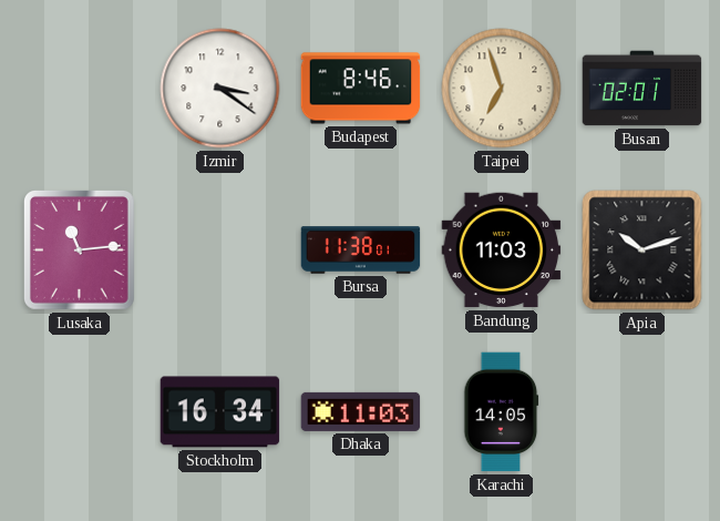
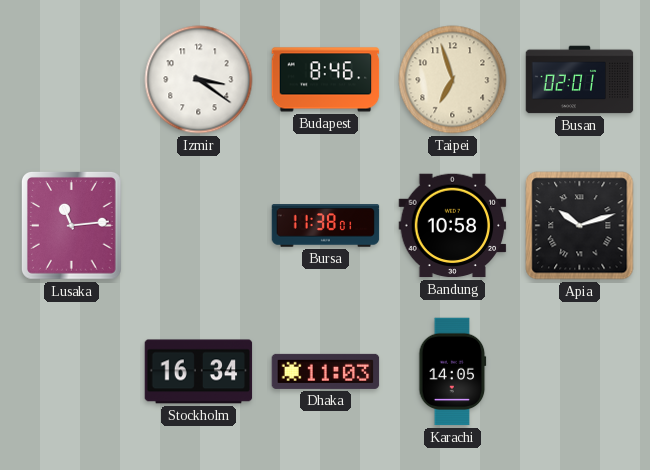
Bandung: 11:03 -> 10:58 (453, 226)
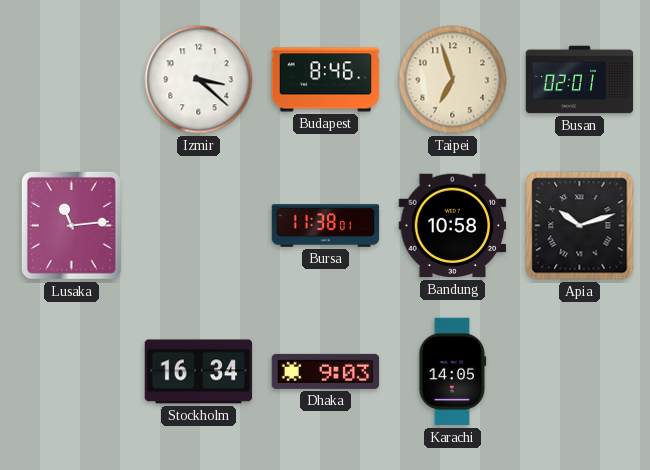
Izmir: 3:21 -> 3:22 (199, 80)
Dhaka: 11:03 -> 9:03 (326, 371)
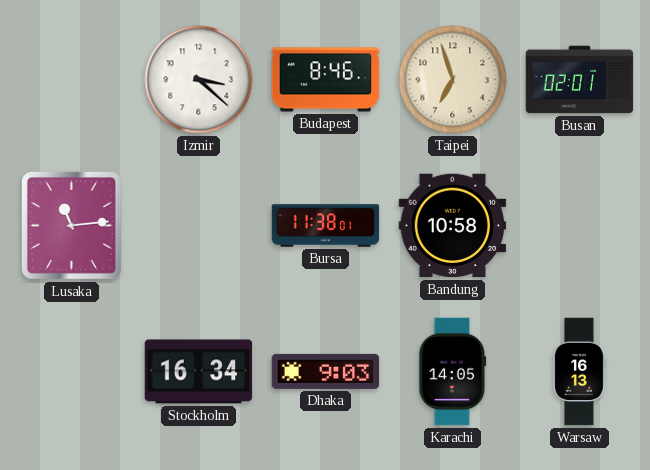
Apia: 10:12 -> none (580, 226)
Warsaw: none -> 16:13 (579, 372)
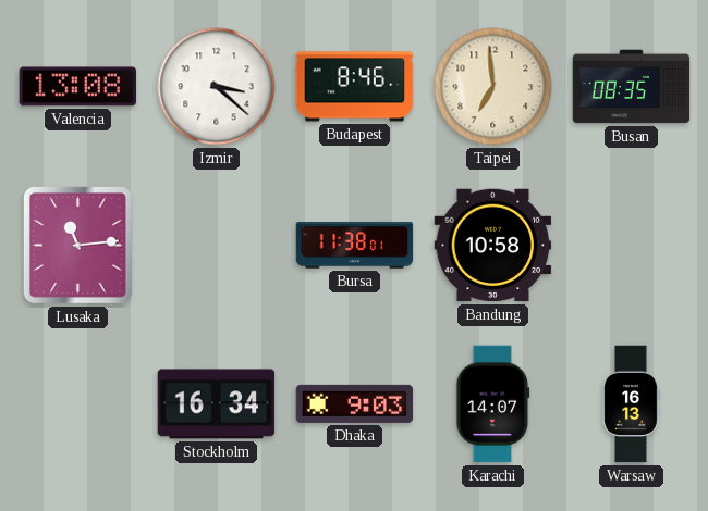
Valencia: none -> 13:08 (78, 87)
Taipei: 6:57 -> 6:59 (493, 87)
Busan: 02:01 -> 08:35 (632, 87)
Karachi: 14:05 -> 14:07 (493, 404)
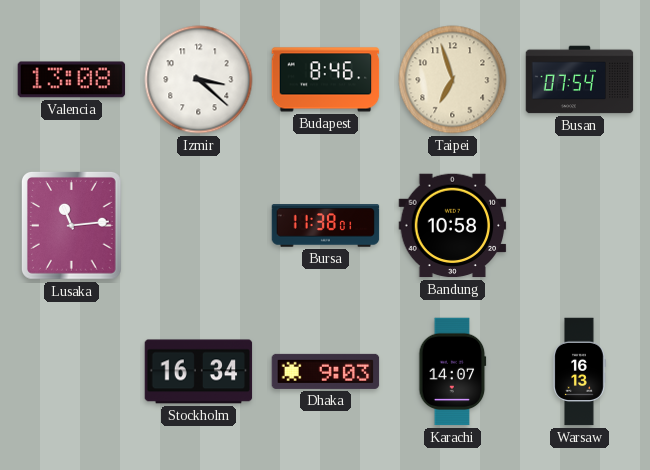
Taipei: 6:59 -> 6:57 (453, 80)
Busan: 08:35 -> 07:54 (580, 80)
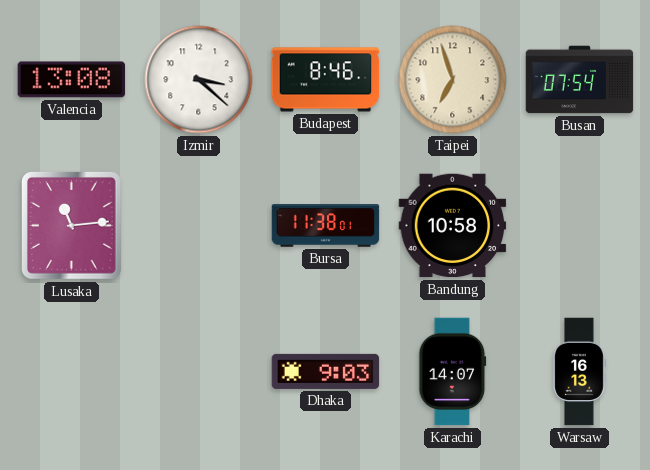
Stockholm: 16:34 -> none (199, 372)
